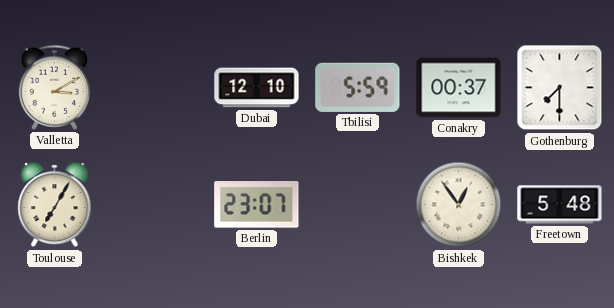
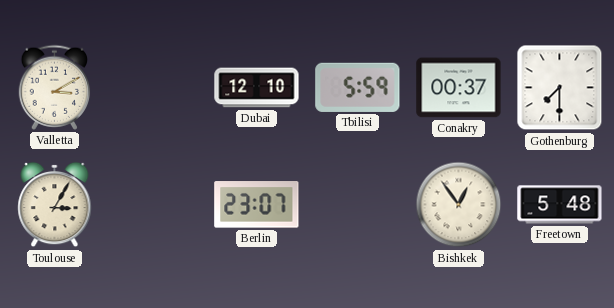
Toulouse: 7:05 -> 3:05 (55, 205)
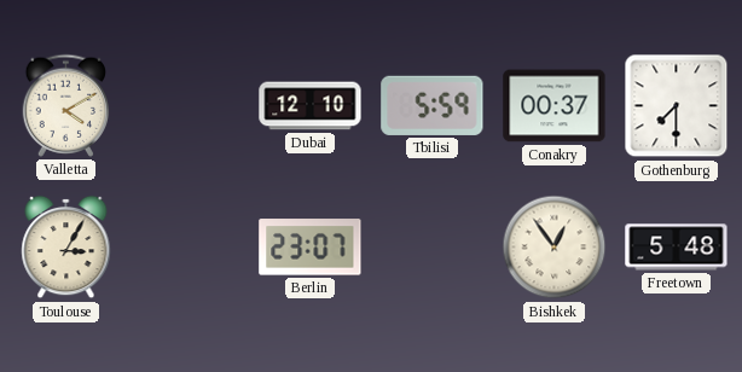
Valletta: 3:10 -> 4:10 (66, 105)
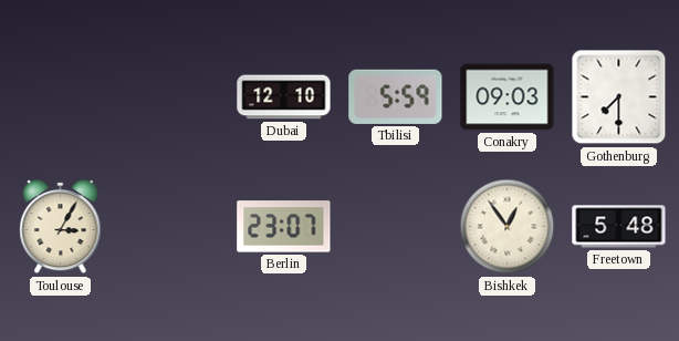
Valletta: 4:10 -> none (66, 105)
Conakry: 00:37 -> 09:03 (508, 97)
